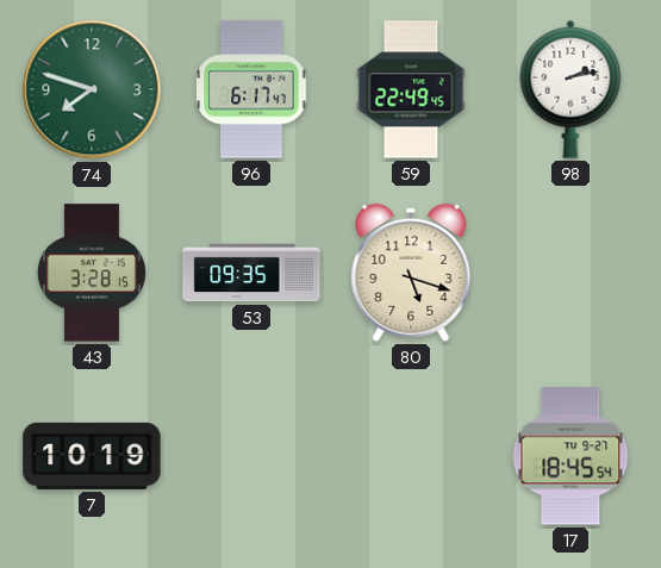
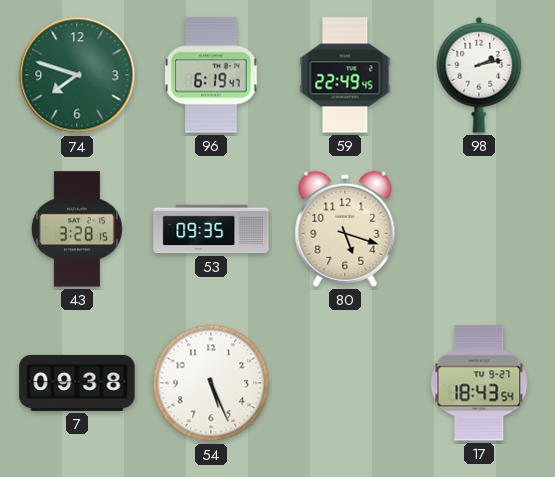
96: 6:17 -> 6:19 (211, 75)
7: 10:19 -> 09:38 (77, 383)
54: none -> 5:26 (211, 383)
17: 18:45 -> 18:43 (479, 383)
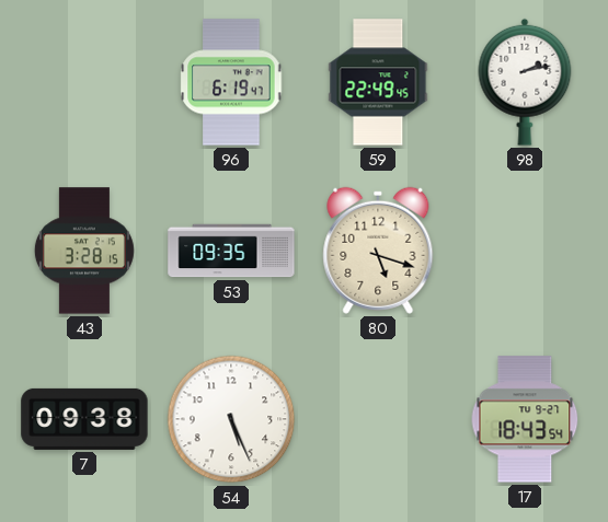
74: 7:48 -> none (77, 75)
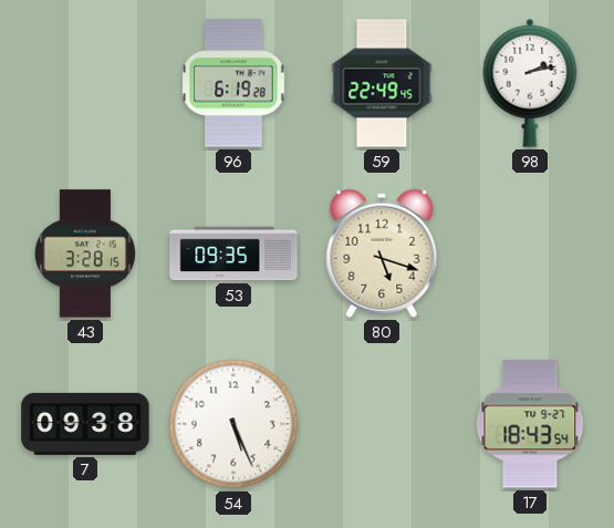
96: 6:19:47 -> 6:19:28 (233, 83)
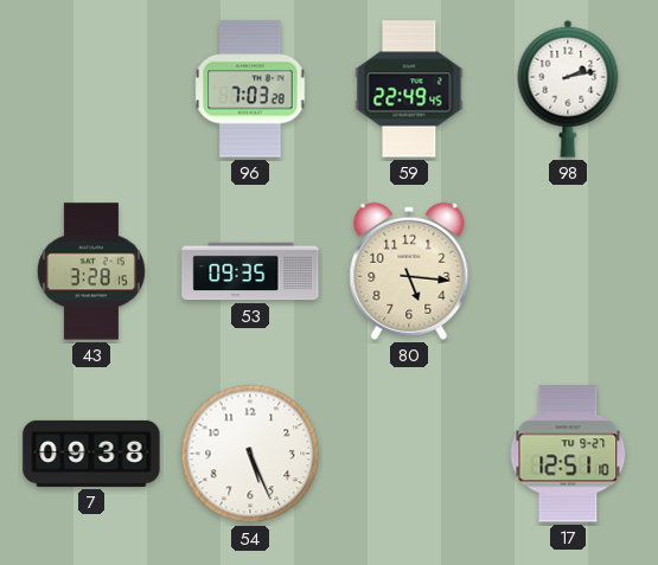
96: 6:19 -> 7:03 (250, 89)
80: 5:18 -> 5:16 (409, 271)
17: 18:43 -> 12:51 (568, 454)
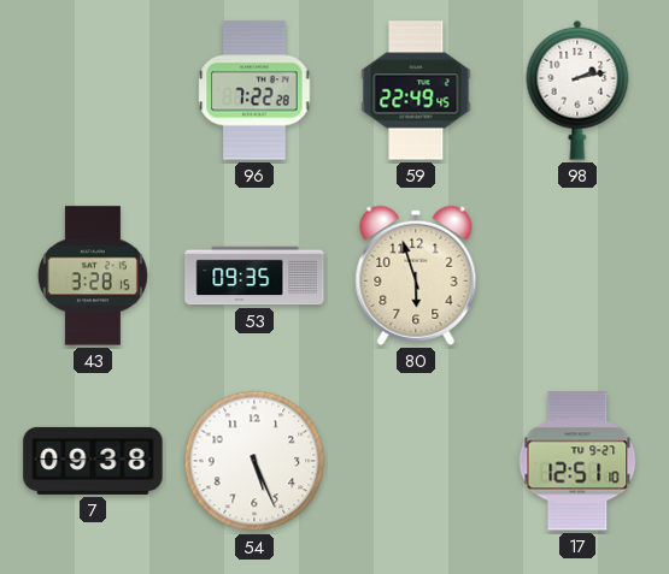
96: 7:03 -> 7:22 (254, 90)
80: 5:16 -> 5:57 (416, 276)
